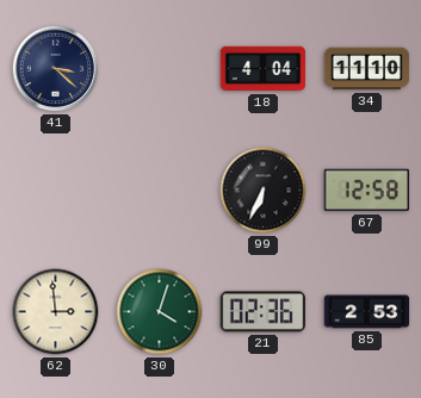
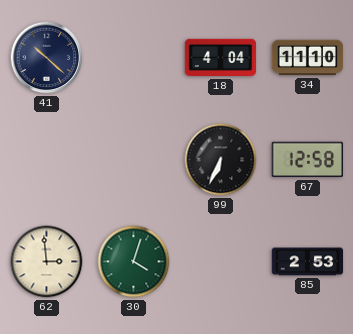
41: 3:22 -> 10:22 (47, 58)
21: 02:36 -> none (264, 312)
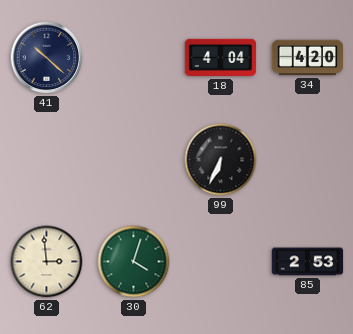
34: 11:10 -> 4:20 (308, 58)
67: 12:58 -> none (307, 160)
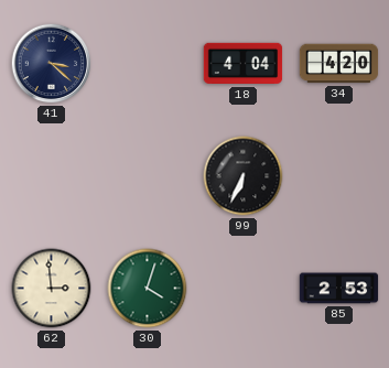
41: 10:22 -> 3:22 (52, 64)
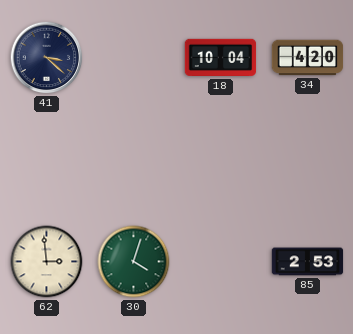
18: 4:04 -> 10:04 (221, 58)
99: 6:34 -> none (244, 176)
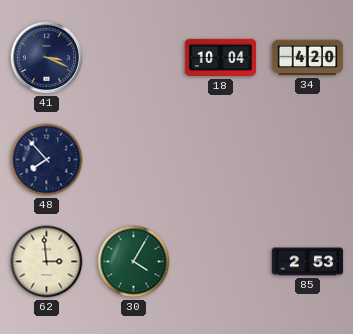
41: 3:22 -> 3:19 (47, 58)
48: none -> 7:53 (47, 160)
30: 4:03 -> 4:05 (134, 262)
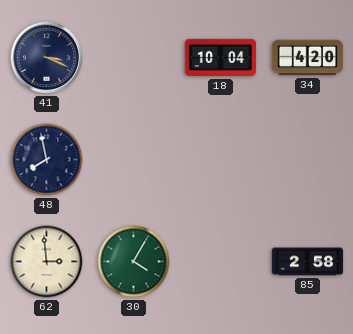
48: 7:53 -> 7:58 (47, 160)
85: 2:53 -> 2:58 (308, 262)
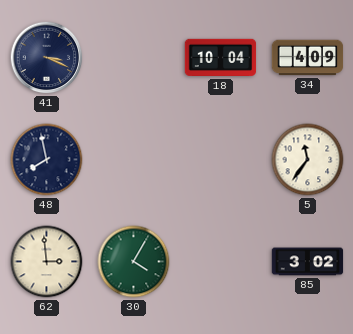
34: 4:20 -> 4:09 (308, 58)
5: none -> 11:36 (308, 160)
85: 2:58 -> 3:02 (308, 262)
